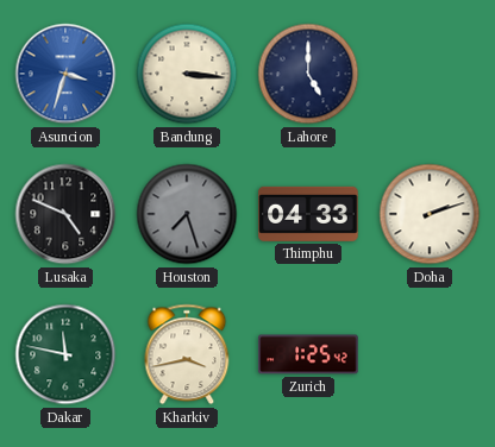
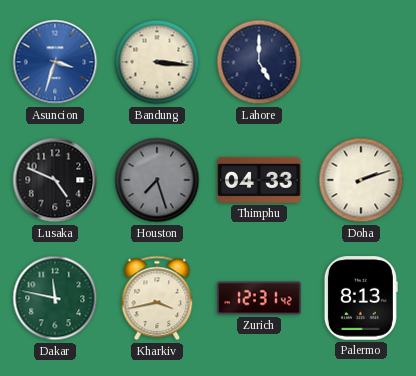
Zurich: 1:25 -> 12:31 (259, 298)
Palermo: none -> 8:13 (361, 298)
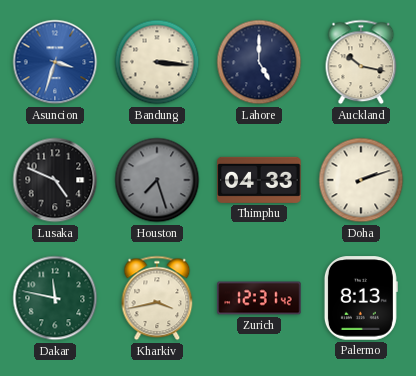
Auckland: none -> 10:17 (361, 62)
